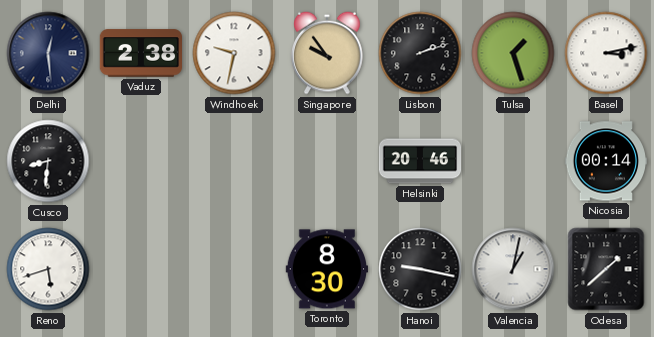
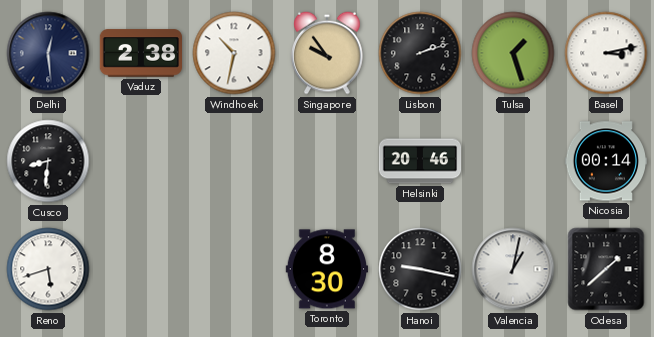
Windhoek: 9:32 -> 10:32 (234, 53)
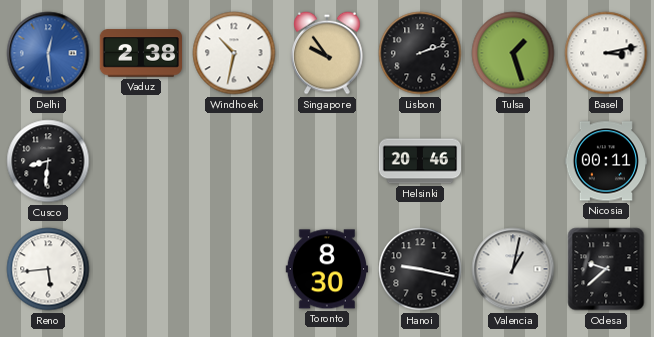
Delhi dial: navy -> blue (48, 53)
Nicosia: 00:14 -> 00:11 (606, 161)
Reno: 5:42 -> 5:44 (48, 269)
Odesa: 1:38 -> 9:38 (606, 269)
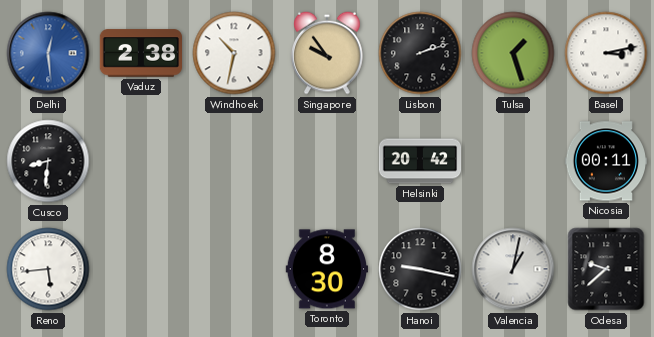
Helsinki: 20:46 -> 20:42 (420, 161)
